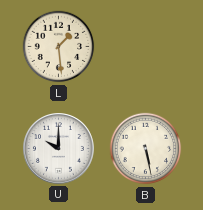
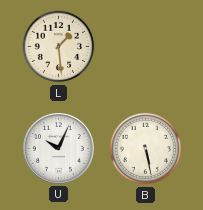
U: 10:00 -> 10:04 (59, 149)
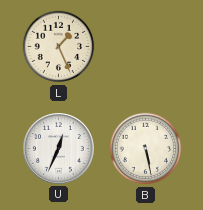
L: 1:29 -> 1:26 (59, 47)
U: 10:04 -> 12:34 (59, 149)
